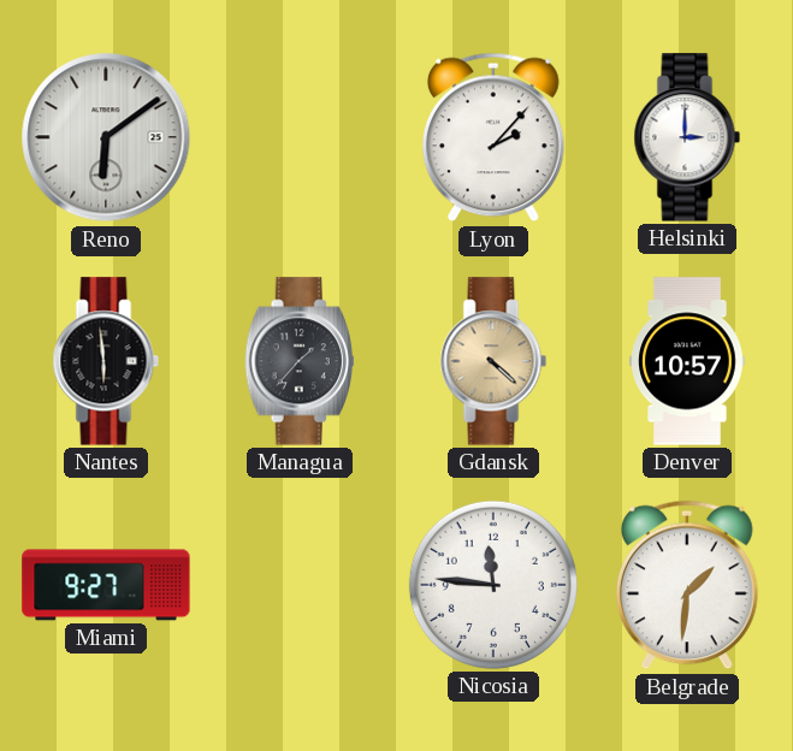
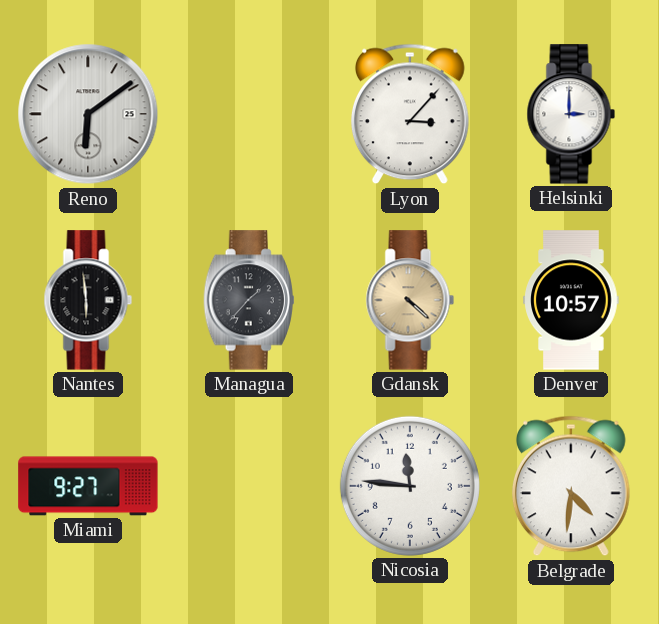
Lyon: 2:07 -> 3:07 (410, 114)
Belgrade: 1:31 -> 4:31 (571, 486)
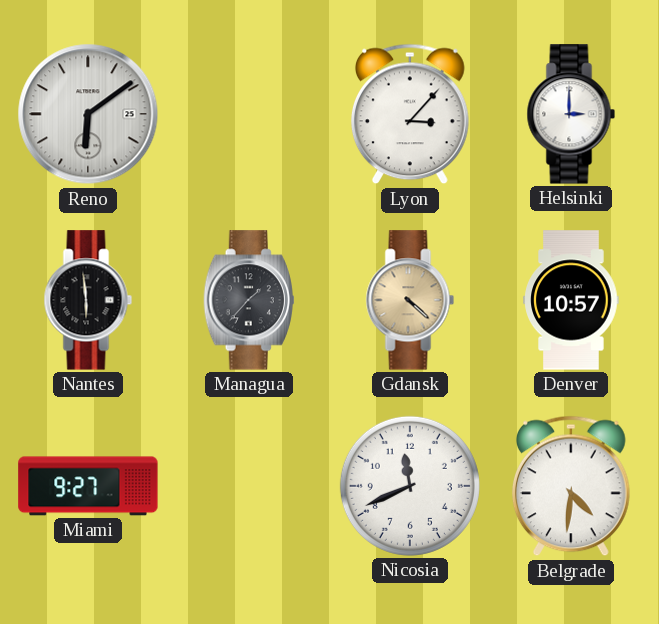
Nicosia: 11:46 -> 11:41 (410, 486)
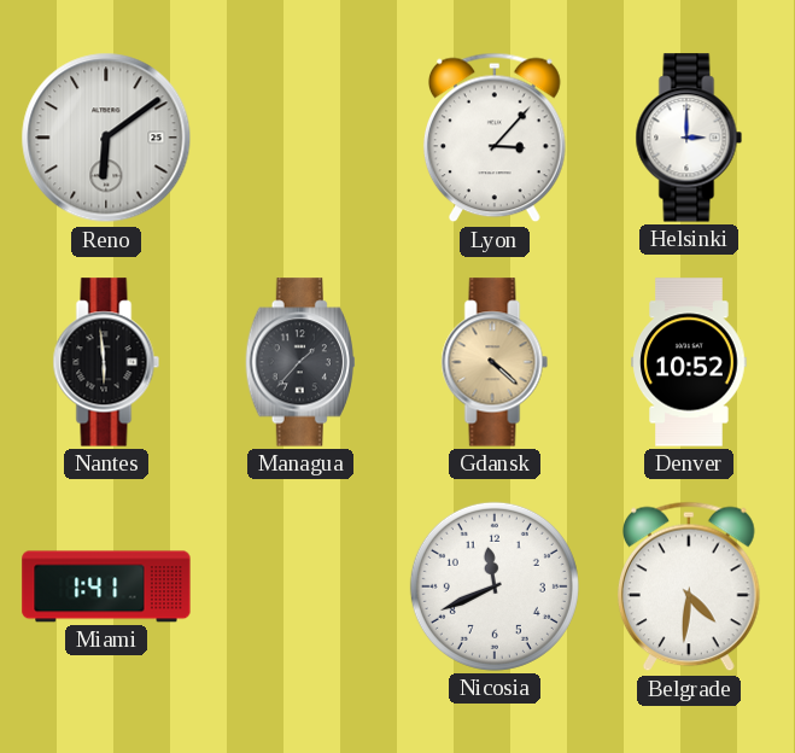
Denver: 10:57 -> 10:52 (689, 362)
Miami: 9:27 -> 1:41 (106, 586)
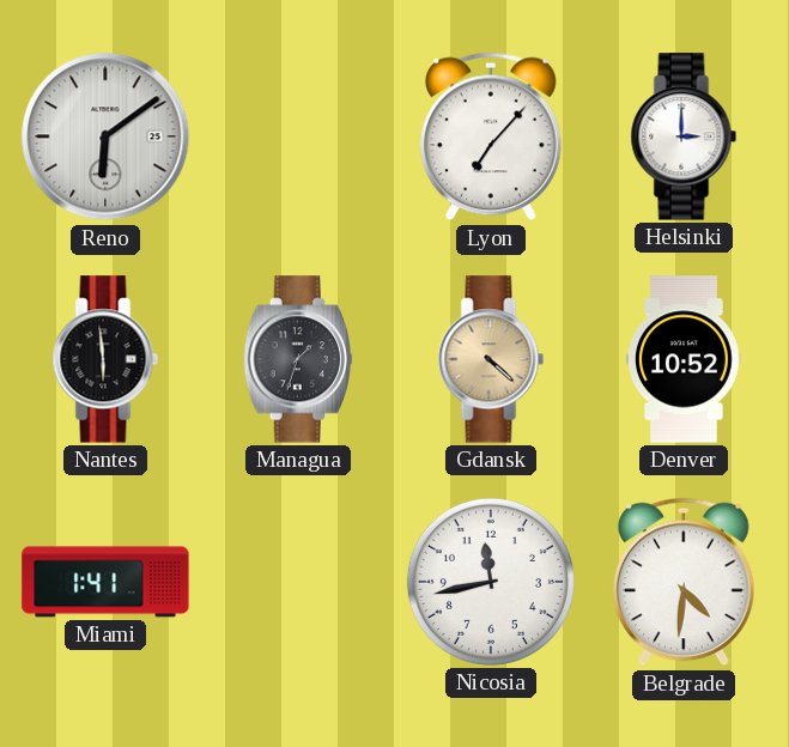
Lyon: 3:07 -> 7:07 (491, 136)
Managua: 1:37 -> 1:33 (298, 359)
Nicosia: 11:41 -> 11:43 (491, 582)
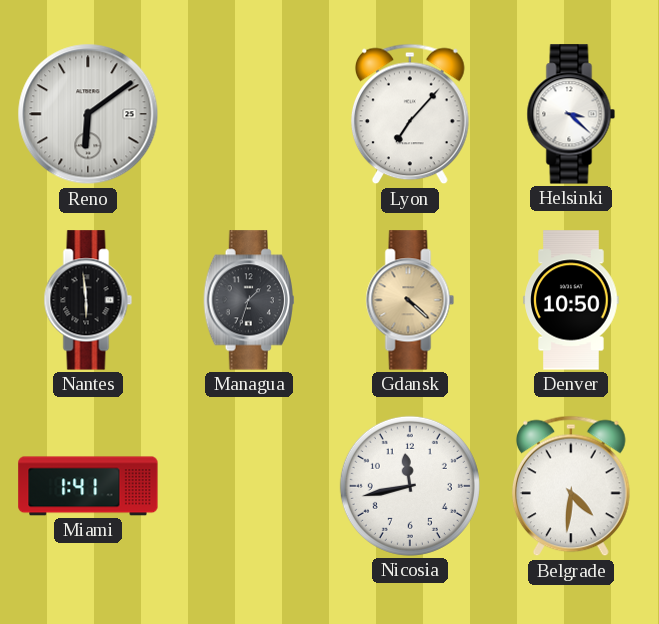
Helsinki: 3:00 -> 3:22 (571, 114)
Denver: 10:52 -> 10:50 (571, 300)
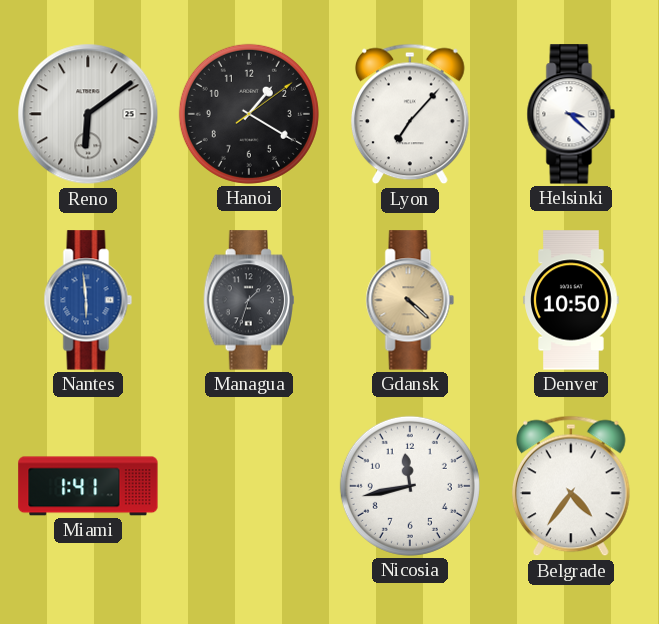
Hanoi: none -> 1:20 (249, 114)
Nantes dial: black -> blue (88, 300)
Belgrade: 4:31 -> 4:36 (571, 486)
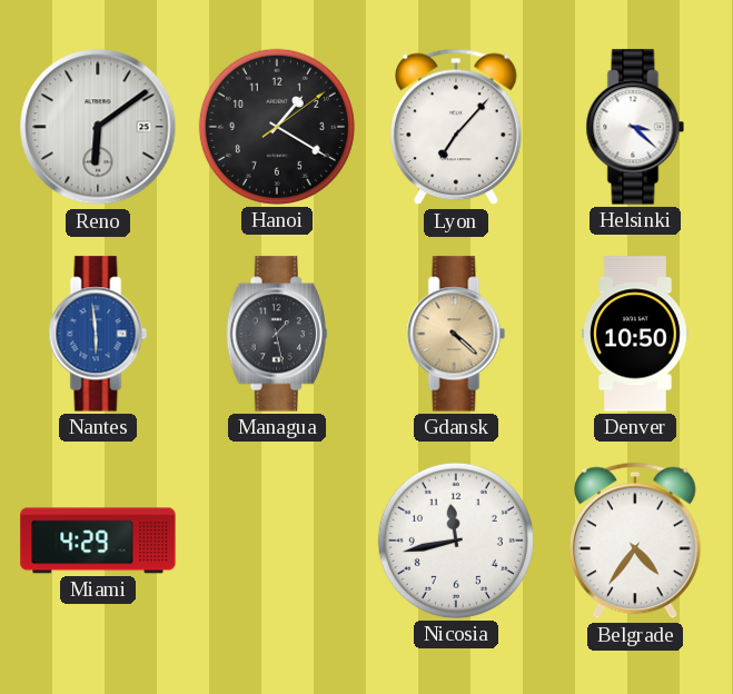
Managua: 1:33 -> 1:28 (277, 334)
Miami: 1:41 -> 4:29 (98, 541)
